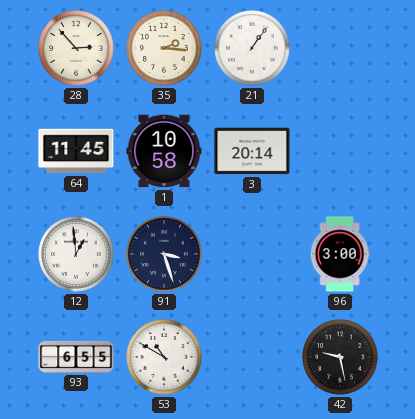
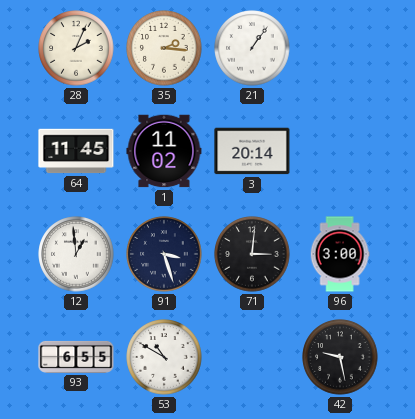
28: 2:53 -> 2:04 (76, 48)
1: 10:58 -> 11:02 (164, 151)
71: none -> 3:01 (252, 254)
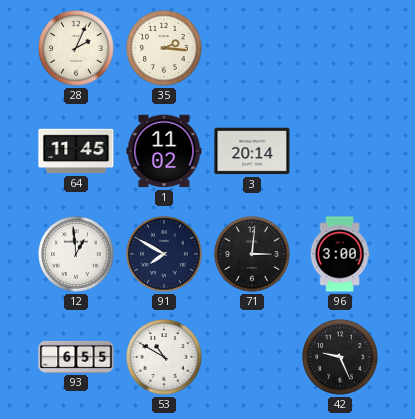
21: 1:06 -> none (252, 48)
91: 3:27 -> 7:50 (164, 254)
42: 9:28 -> 9:26 (340, 357)
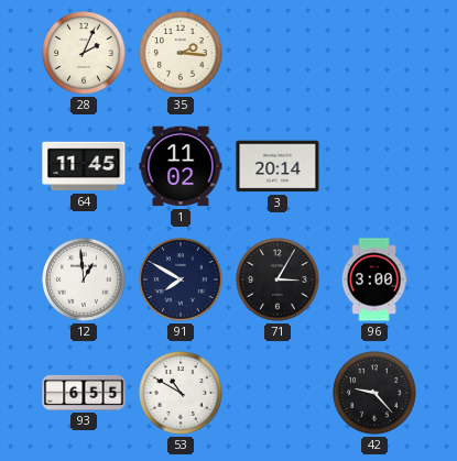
71: 3:01 -> 3:05 (278, 279)
42: 9:26 -> 9:23 (374, 393)
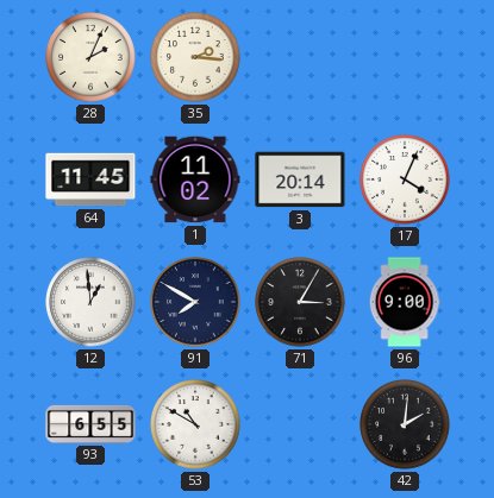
17: none -> 4:04 (405, 179)
96: 3:00 -> 9:00 (405, 302)
42: 9:23 -> 2:01 (405, 424)
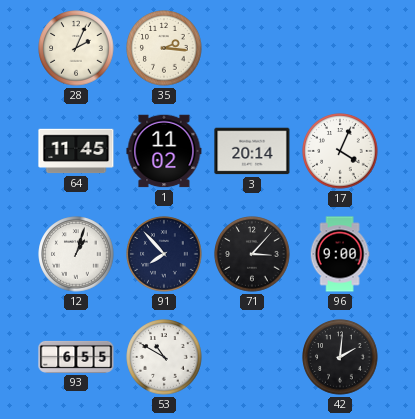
12: 12:59 -> 1:03 (76, 254)
91: 7:50 -> 7:53 (164, 254)
71: 3:05 -> 3:07 (252, 254)
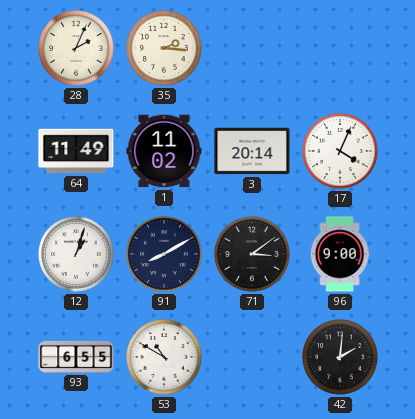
64: 11:45 -> 11:49 (76, 151)
91: 7:53 -> 8:10 (164, 254)
71: 3:07 -> 3:09 (252, 254)
